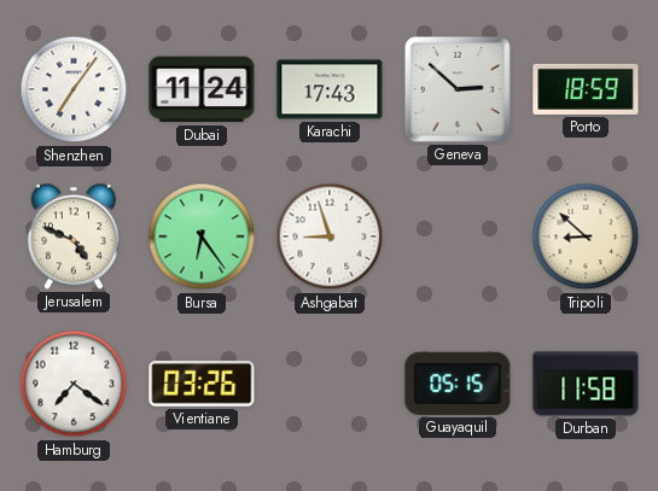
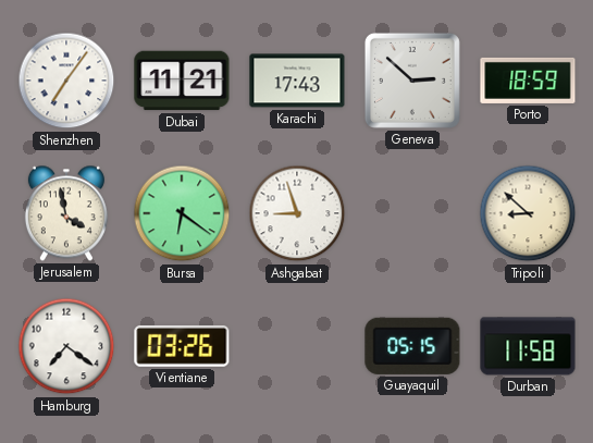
Dubai: 11:24 -> 11:21 (182, 81)
Jerusalem: 4:49 -> 3:58 (66, 213)
Bursa: 6:24 -> 6:21 (182, 213)
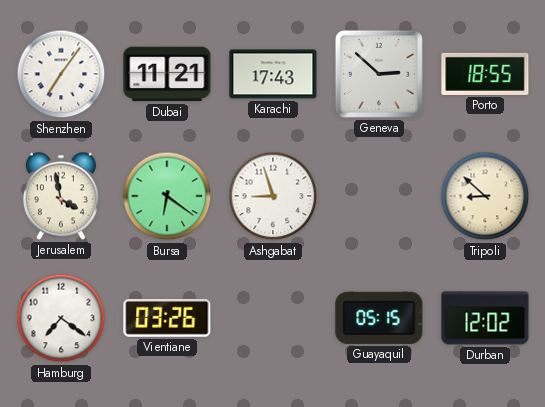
Porto: 18:59 -> 18:55 (485, 74)
Durban: 11:58 -> 12:02 (485, 318)
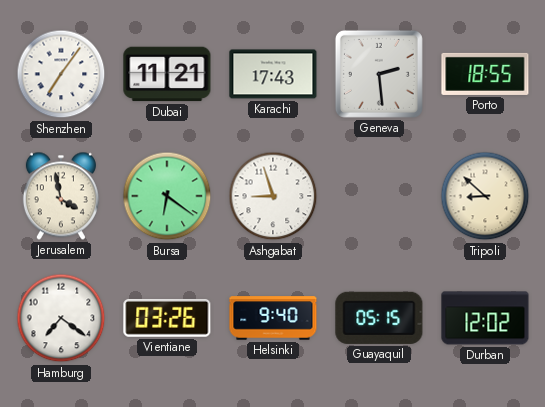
Geneva: 2:52 -> 2:29 (379, 74)
Helsinki: none -> 9:40 (273, 318)
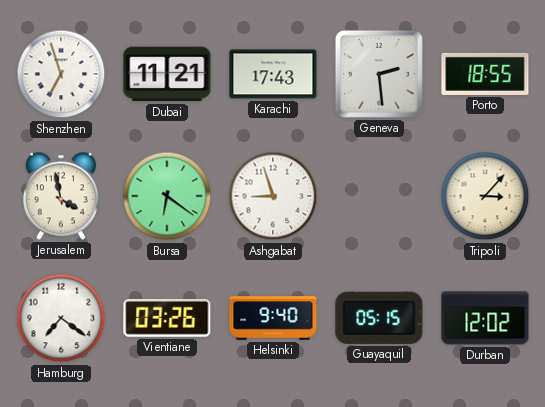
Shenzhen: 7:06 -> 6:57 (61, 74)
Tripoli: 8:52 -> 3:07 (485, 196)
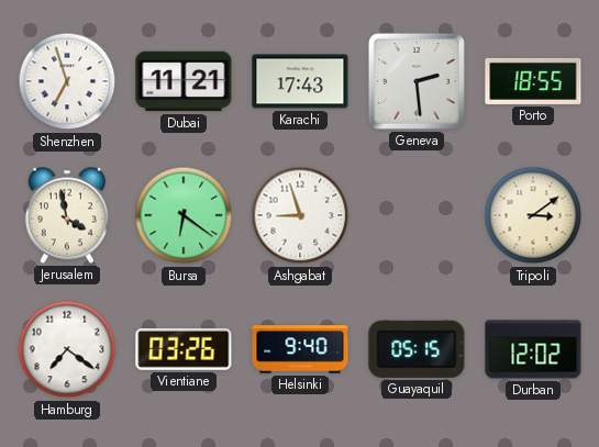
Tripoli: 3:07 -> 3:09 (533, 215)
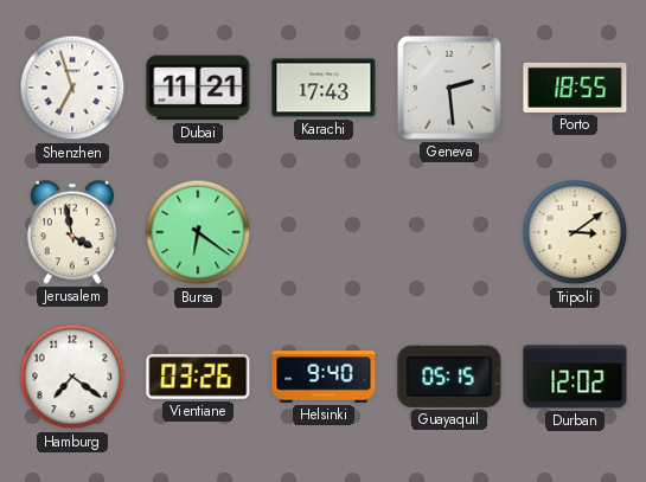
Ashgabat: 8:57 -> none (300, 215)
